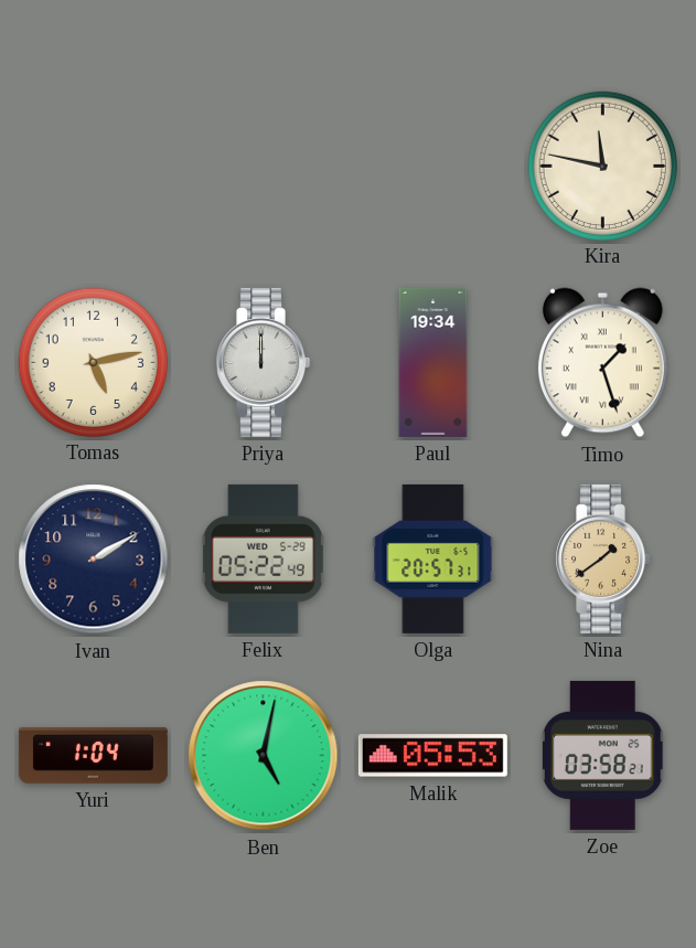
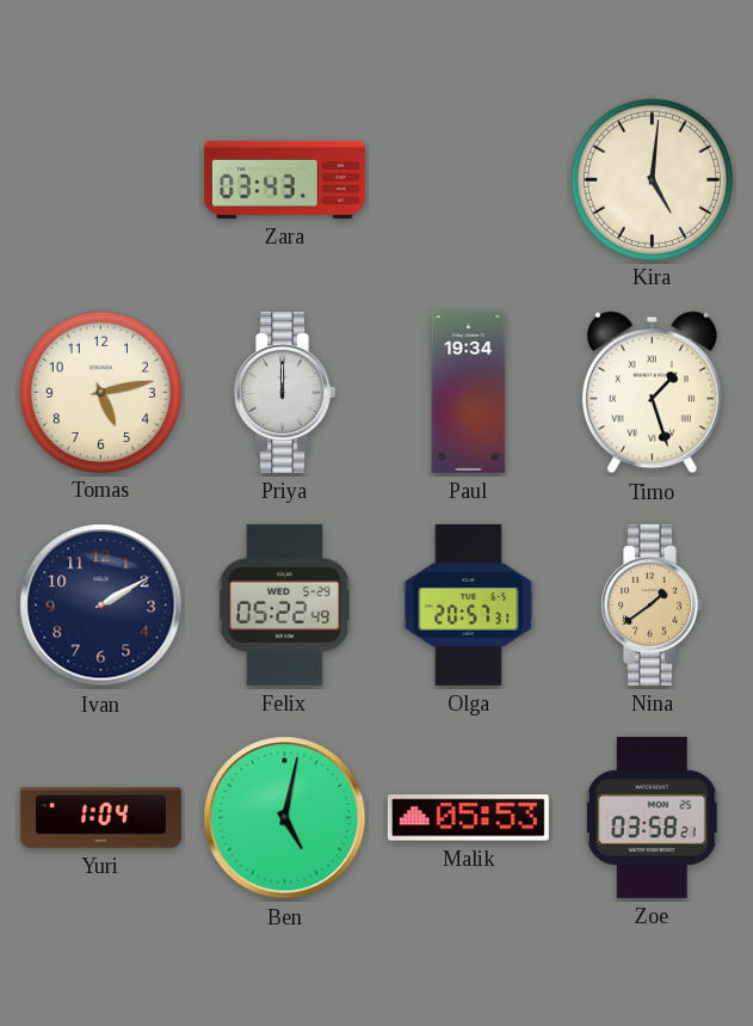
Zara: none -> 03:43 (284, 179)
Kira: 11:47 -> 5:01 (652, 179)
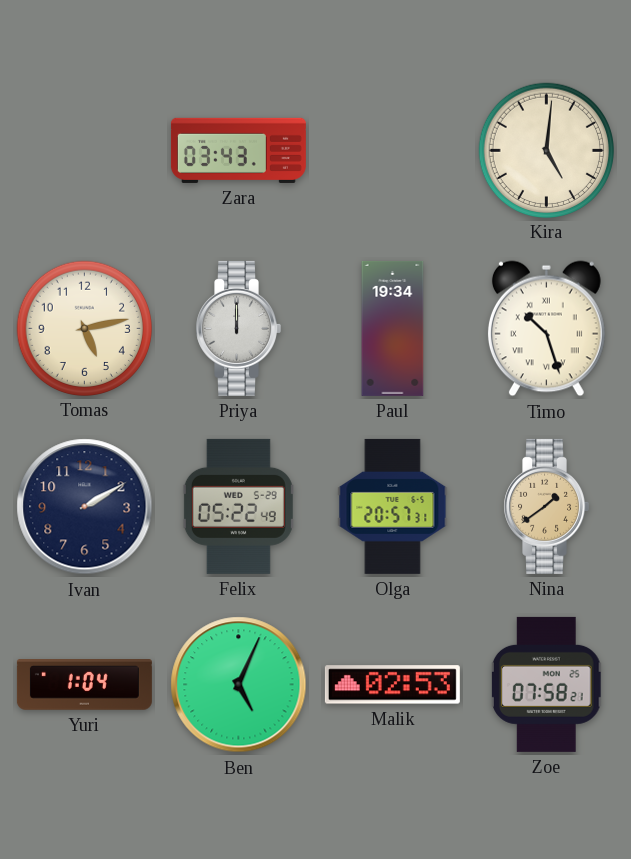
Timo: 1:27 -> 10:27 (546, 329)
Ben: 5:02 -> 5:04 (239, 685)
Malik: 05:53 -> 02:53 (392, 685)
Zoe: 03:58 -> 07:58 (547, 684)
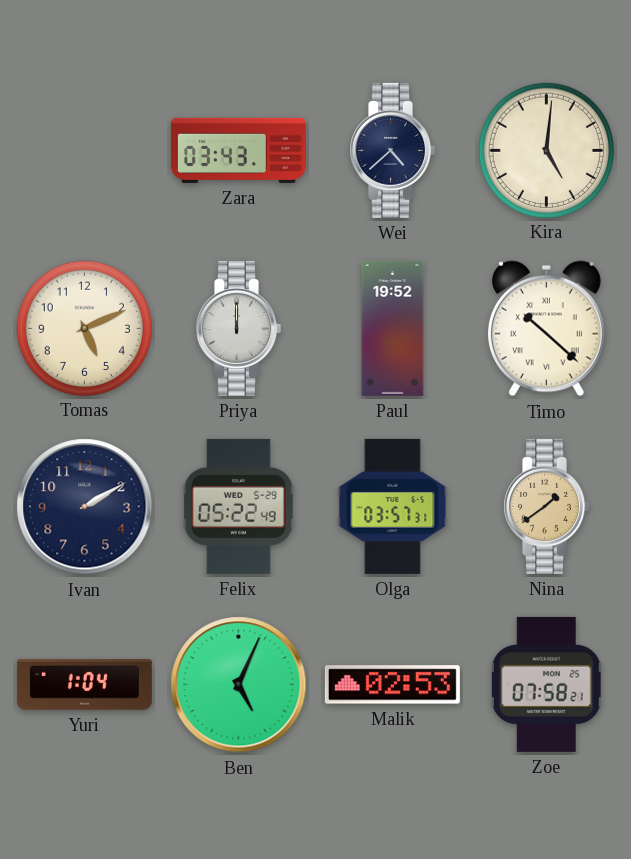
Wei: none -> 4:38 (392, 150)
Tomas: 5:13 -> 5:11 (84, 328)
Paul: 19:34 -> 19:52 (393, 328)
Timo: 10:27 -> 10:22 (546, 329)
Olga: 20:57 -> 03:57 (393, 506)
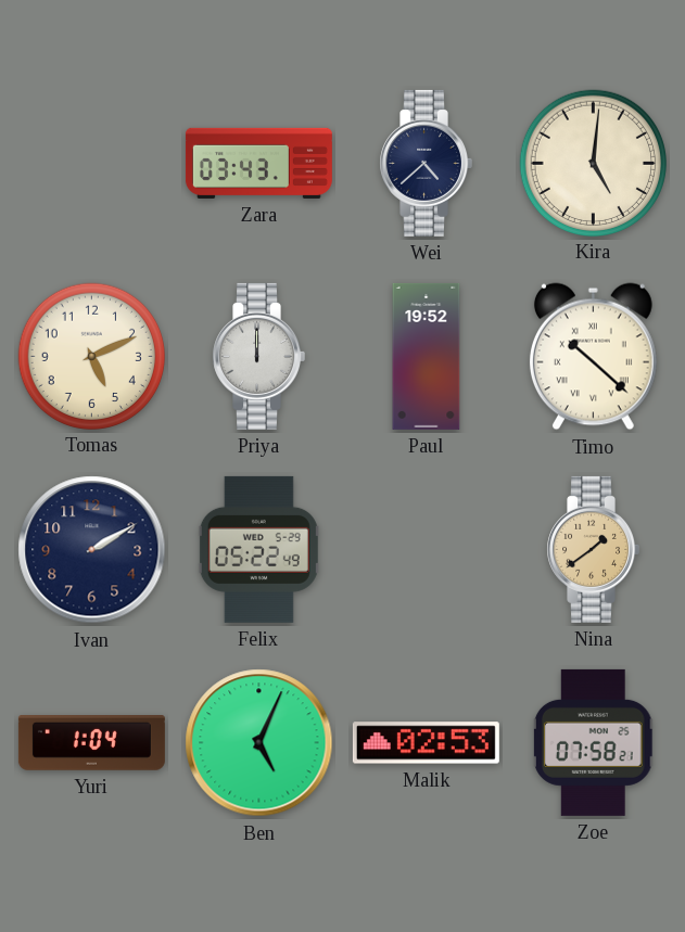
Olga: 03:57 -> none (393, 506)
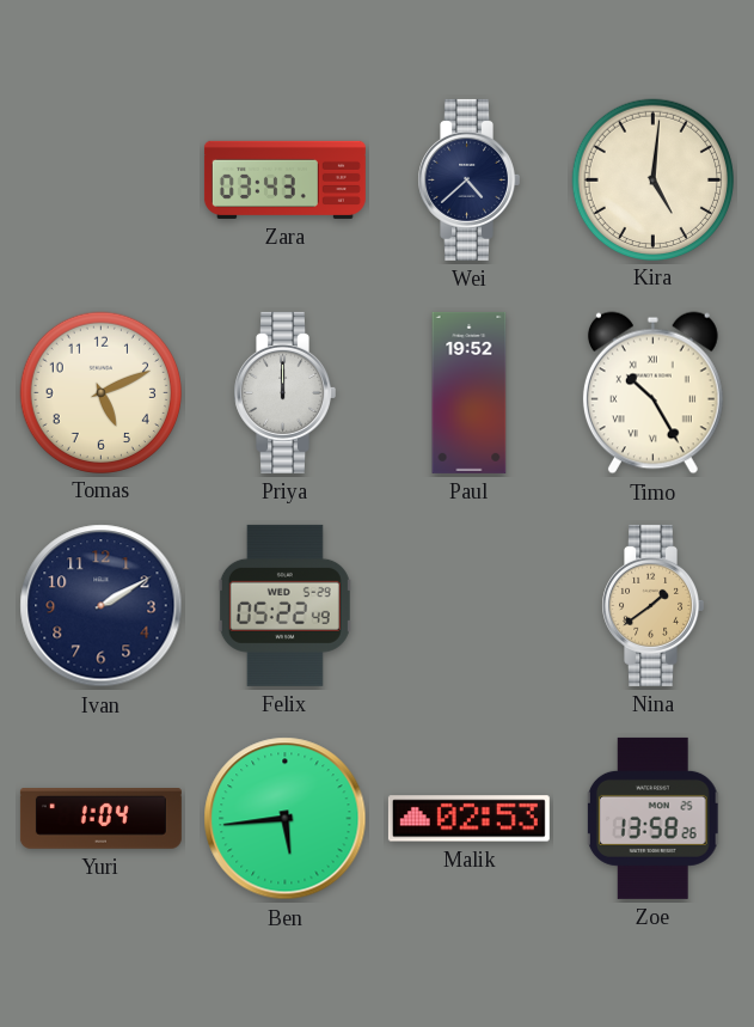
Timo: 10:22 -> 10:25 (652, 393)
Ben: 5:04 -> 5:44 (286, 819)
Zoe: 07:58 -> 13:58 (654, 818)
